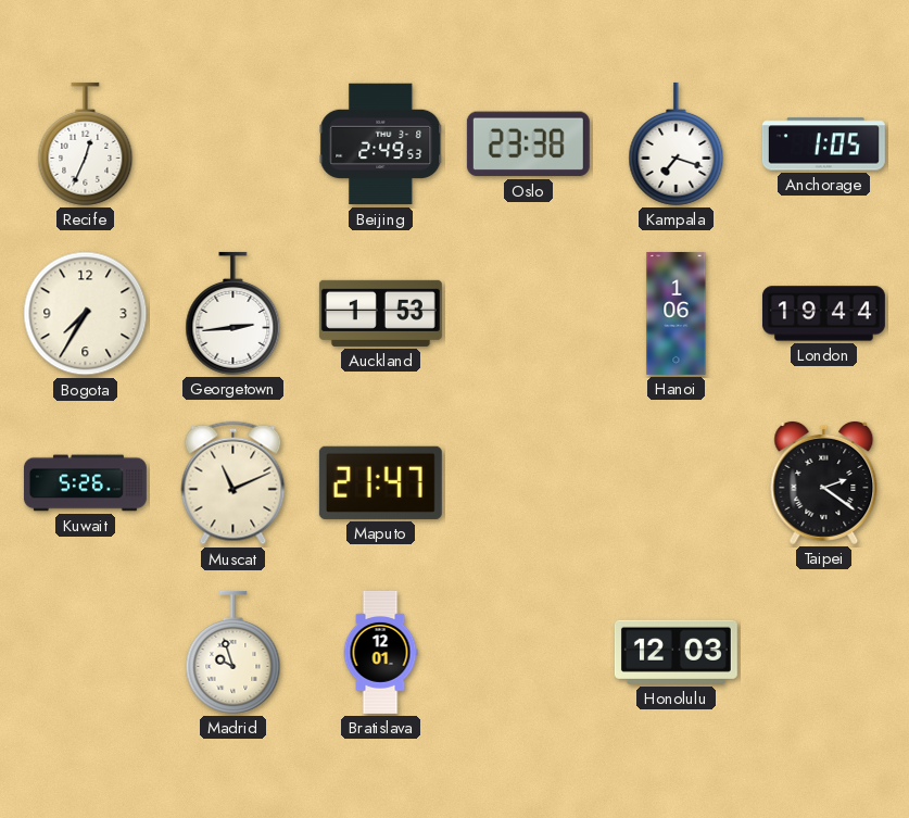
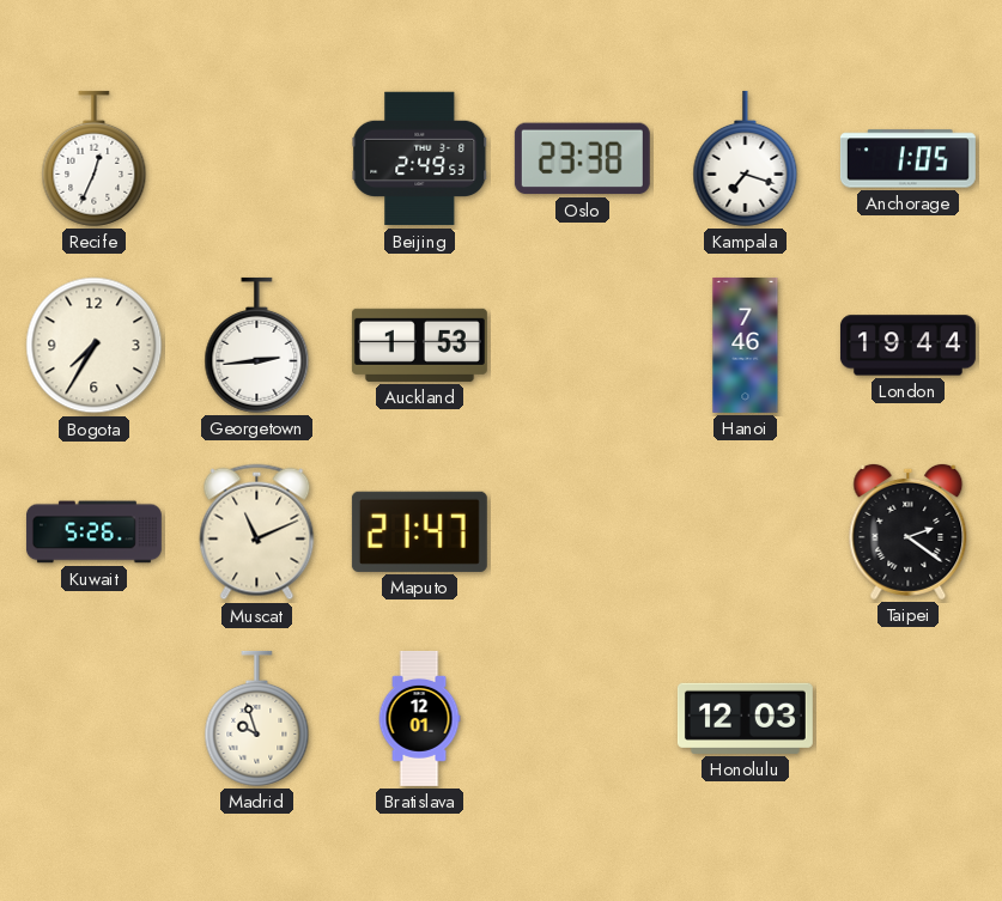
Hanoi: 1:06 -> 7:46 (746, 345)
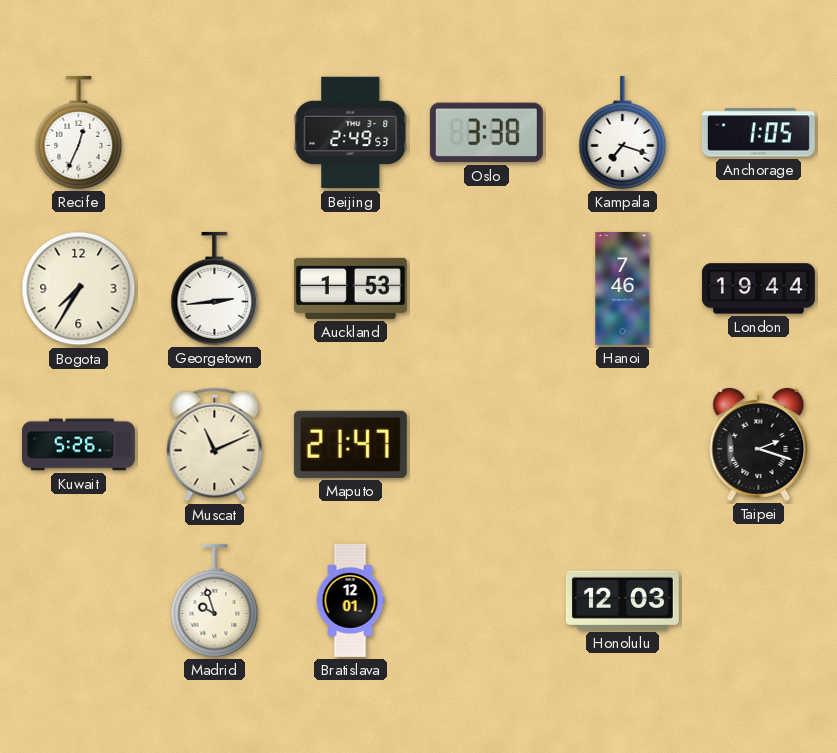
Oslo: 23:38 -> 3:38 (486, 133)
Taipei: 2:21 -> 2:18 (759, 444)
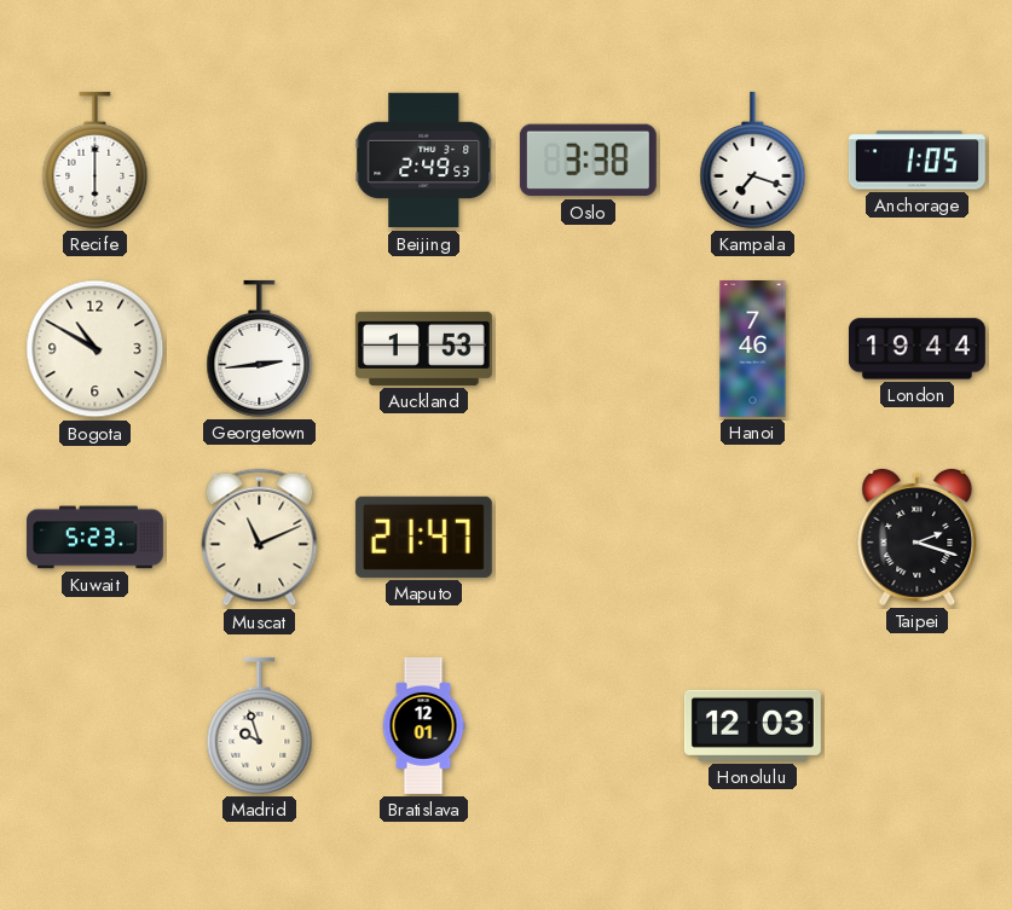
Recife: 12:34 -> 6:00 (96, 160)
Bogota: 7:35 -> 10:50 (96, 349)
Kuwait: 5:26 -> 5:23 (94, 538)
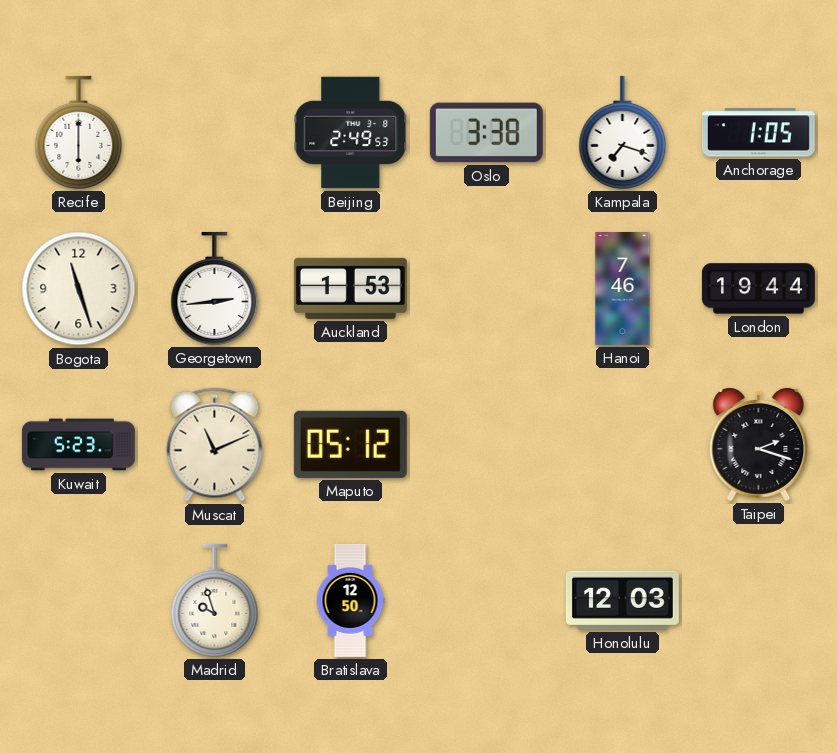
Bogota: 10:50 -> 11:27 (79, 289)
Maputo: 21:47 -> 05:12 (350, 444)
Bratislava: 12:01 -> 12:50 (350, 601)
